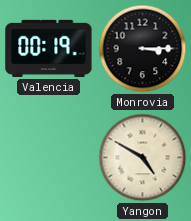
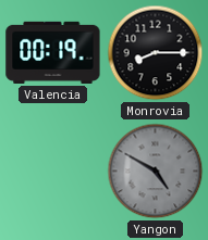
Monrovia: 3:15 -> 8:15 (156, 53)
Yangon dial: cream -> grey (156, 172)
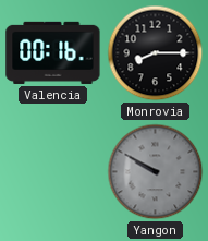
Valencia: 00:19 -> 00:16 (53, 52)
Yangon: 4:50 -> 9:50 (156, 172)
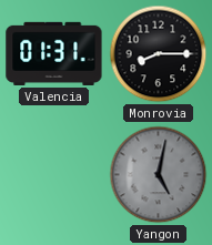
Valencia: 00:16 -> 01:31 (54, 53)
Yangon: 9:50 -> 5:02 (159, 175)
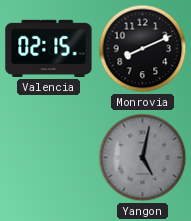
Valencia: 01:31 -> 02:15 (49, 48)
Monrovia: 8:15 -> 8:11 (143, 49)
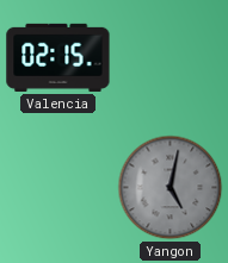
Monrovia: 8:11 -> none (143, 49)
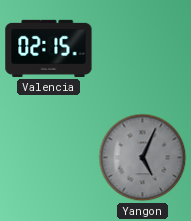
Yangon: 5:02 -> 5:04 (143, 158)
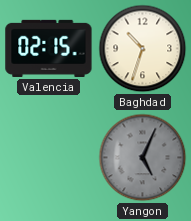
Baghdad: none -> 10:33 (143, 49)
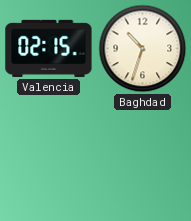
Yangon: 5:04 -> none (143, 158)
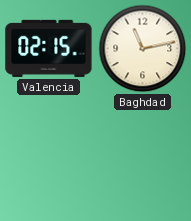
Baghdad: 10:33 -> 11:13 (143, 49)
